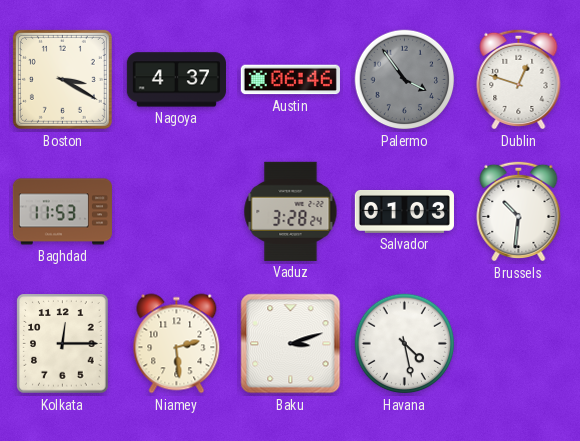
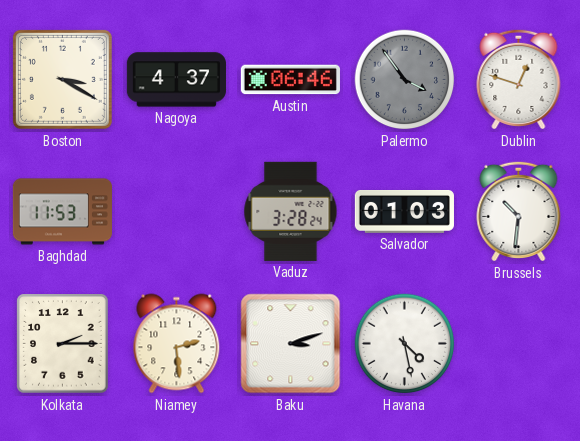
Kolkata: 12:15 -> 2:15 (63, 344)
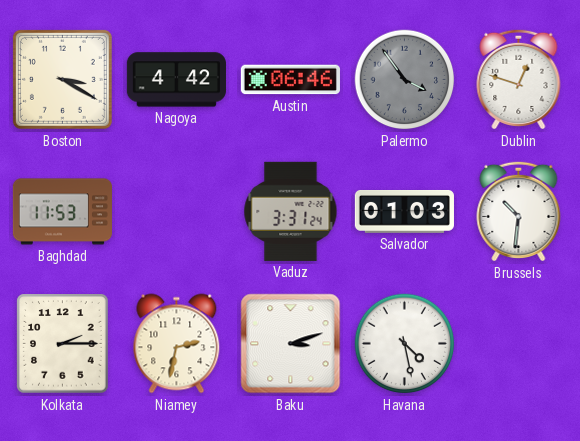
Nagoya: 4:37 -> 4:42 (176, 80)
Vaduz: 3:28 -> 3:31 (291, 211)
Niamey: 2:29 -> 2:32 (177, 344)
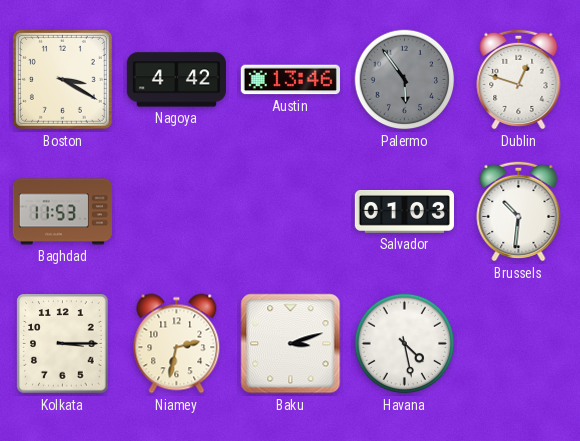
Austin: 06:46 -> 13:46 (290, 80)
Palermo: 3:54 -> 5:54 (405, 80)
Vaduz: 3:31 -> none (291, 211)
Kolkata: 2:15 -> 3:15 (63, 344)
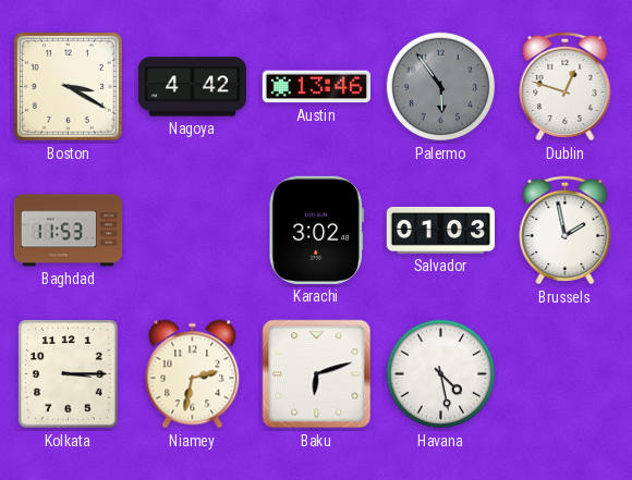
Karachi: none -> 3:02 (316, 230)
Brussels: 10:31 -> 1:58 (566, 230)
Baku: 3:12 -> 6:12 (317, 374)
